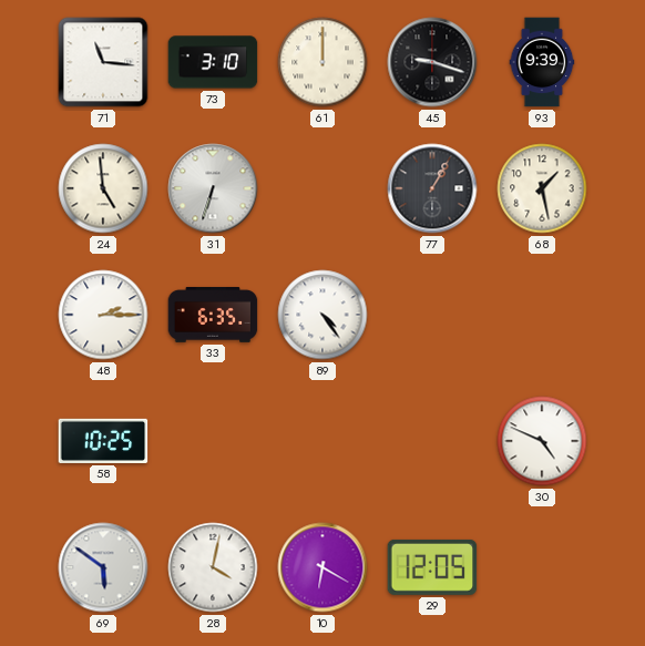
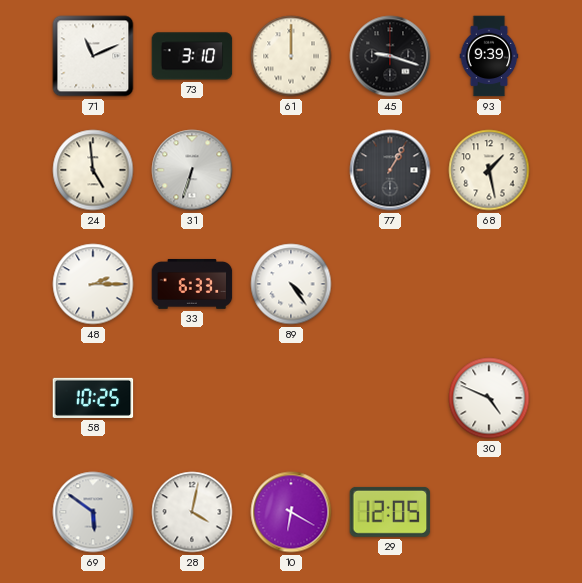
71: 11:16 -> 11:11 (93, 56)
33: 6:35 -> 6:33 (192, 284)
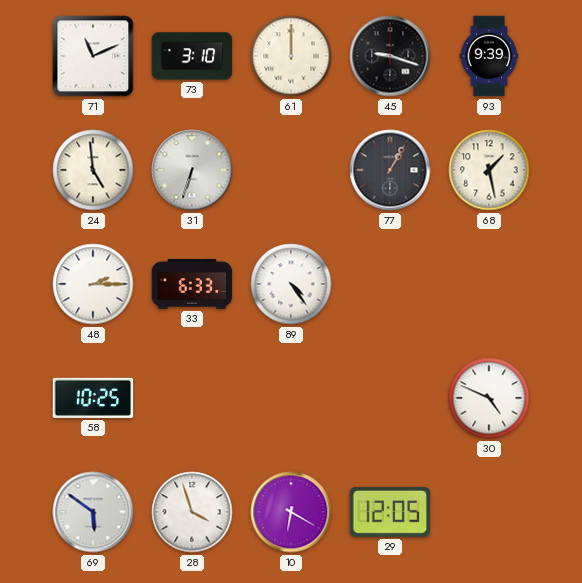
28: 4:02 -> 3:57 (192, 512)
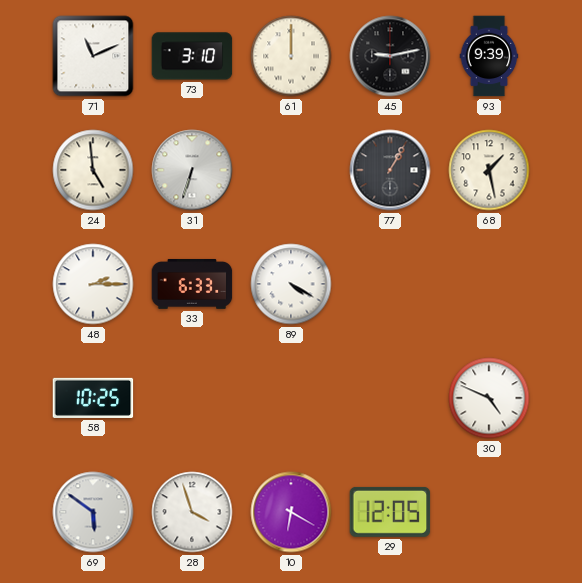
45: 9:18 -> 9:13 (390, 56)
89: 4:24 -> 4:20 (291, 284)
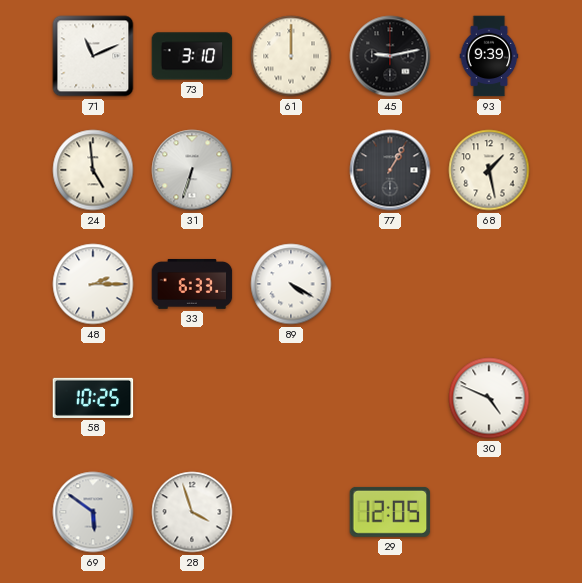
10: 6:20 -> none (291, 512)
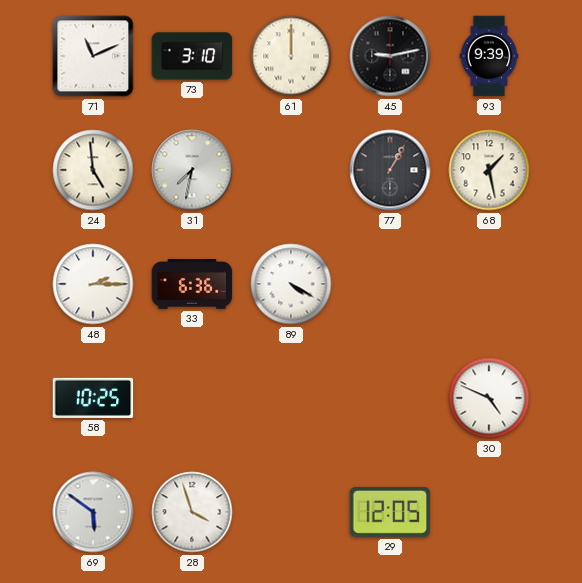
31: 6:33 -> 7:32 (192, 170)
33: 6:33 -> 6:36 (192, 284)
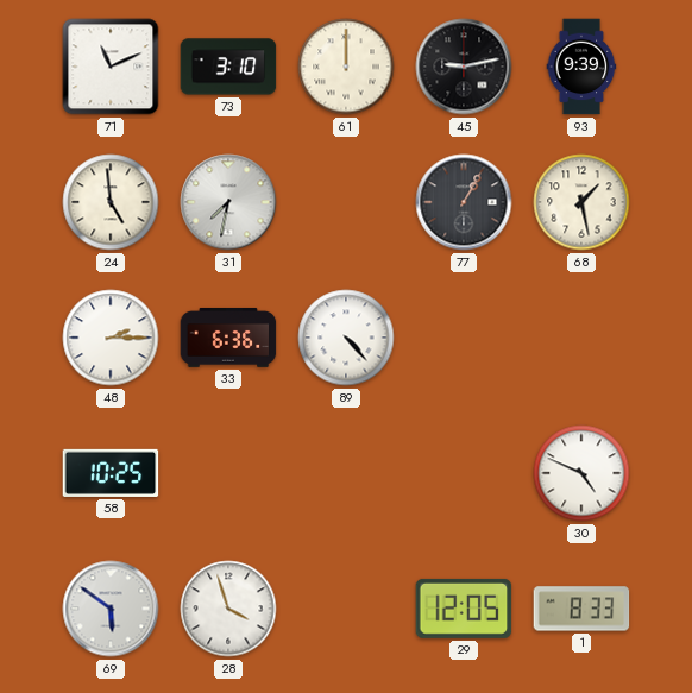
89: 4:20 -> 4:23 (346, 338)
1: none -> 8:33 (581, 609)
